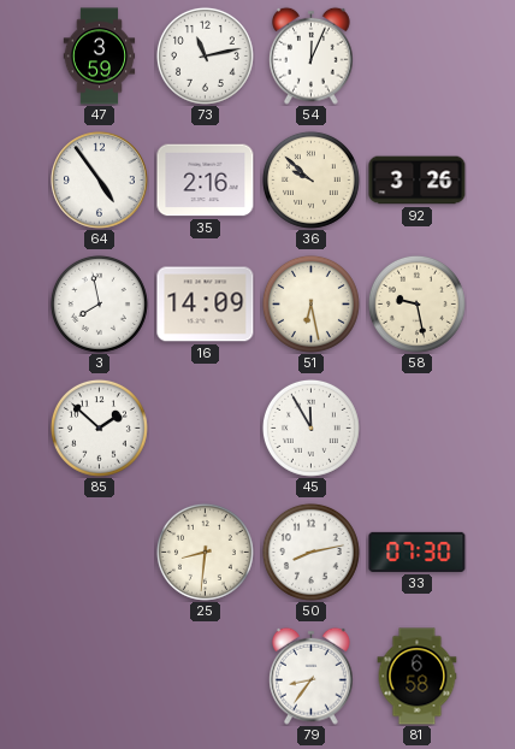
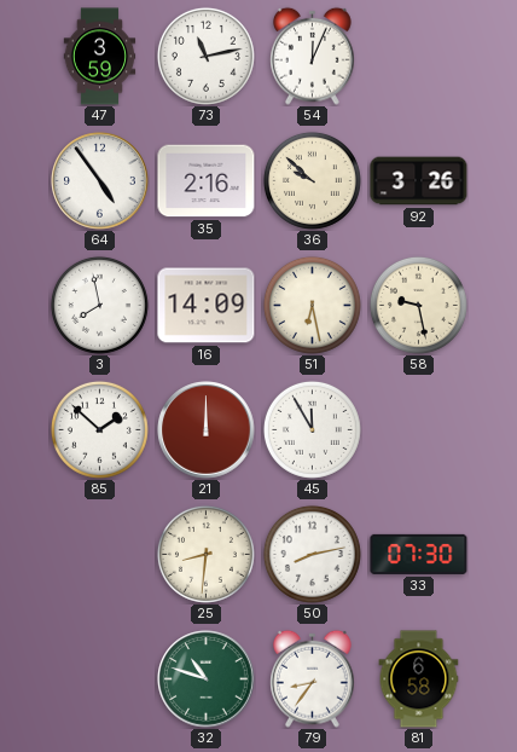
21: none -> 12:00 (207, 430)
32: none -> 10:48 (207, 679)
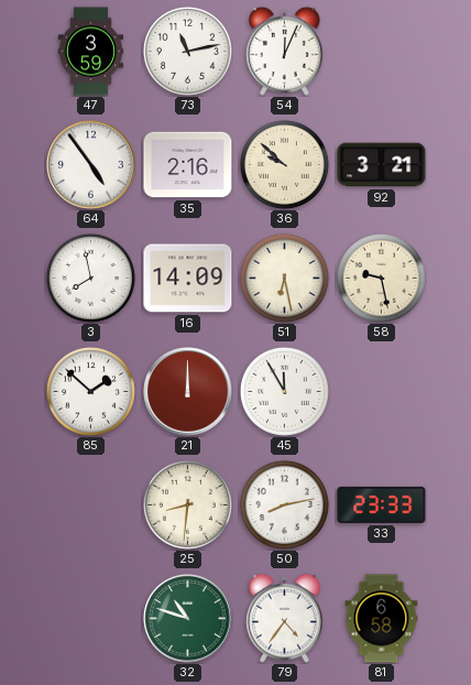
92: 3:26 -> 3:21 (382, 165)
33: 07:30 -> 23:33 (382, 504)
79: 8:36 -> 4:36 (285, 618)
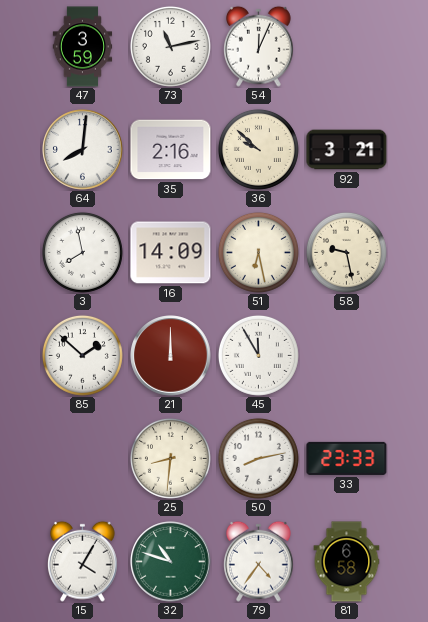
64: 4:54 -> 8:01 (83, 150)
15: none -> 4:05 (83, 561)
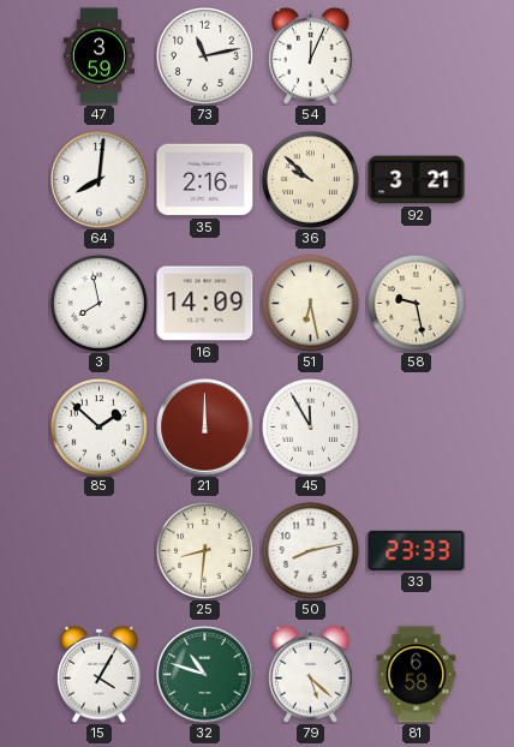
79: 4:36 -> 5:22 (311, 674)
